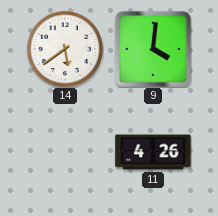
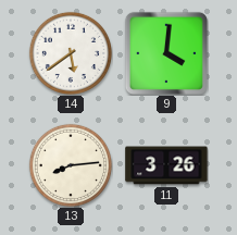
13: none -> 8:14 (71, 165)
11: 4:26 -> 3:26 (166, 165)
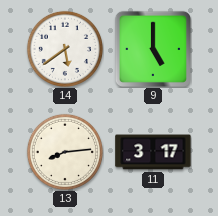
9: 4:01 -> 5:00 (153, 49)
11: 3:26 -> 3:17 (153, 152)
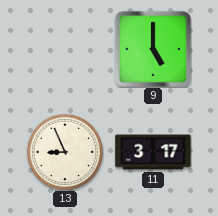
14: 5:39 -> none (65, 49)
13: 8:14 -> 8:56 (65, 152)
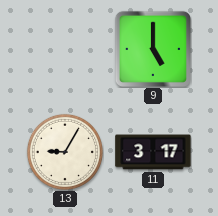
13: 8:56 -> 9:05 (65, 152)
